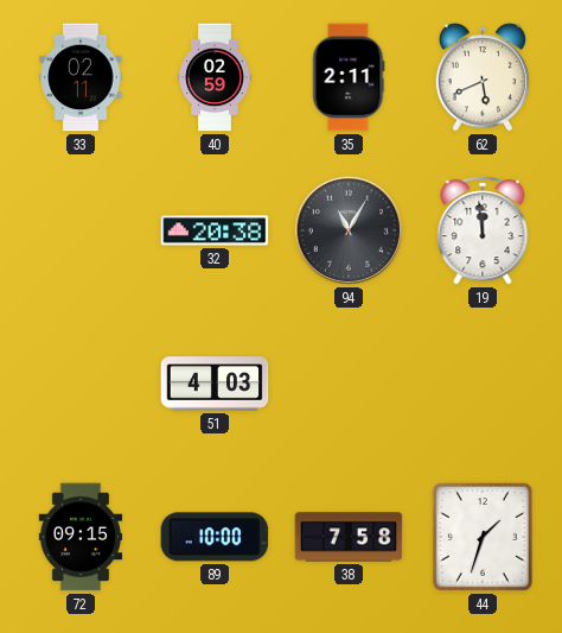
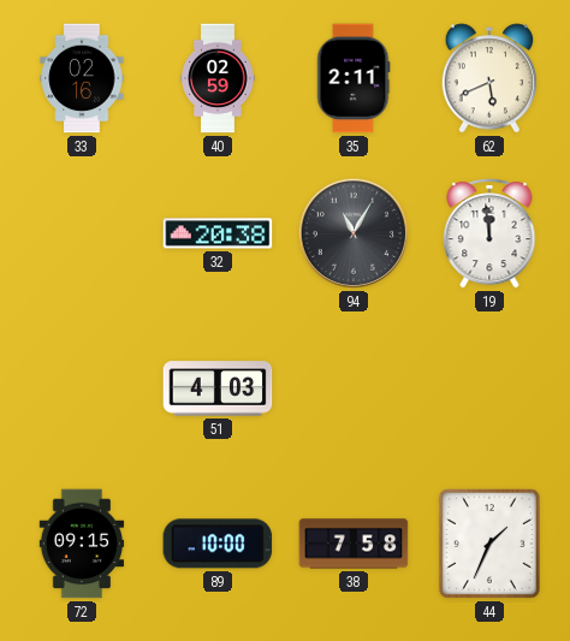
33: 02:11 -> 02:16 (82, 78)
44: 1:33 -> 1:34 (489, 544)
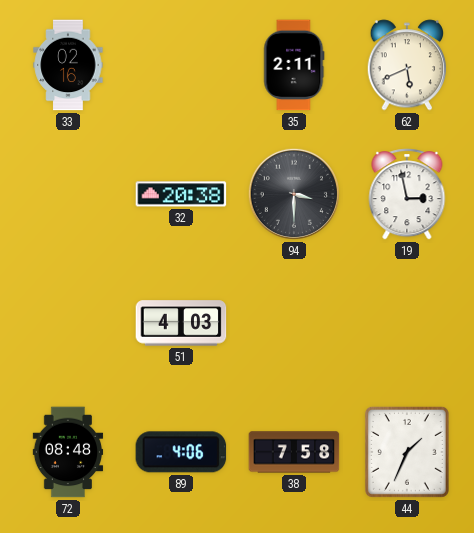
40: 02:59 -> none (218, 78)
94: 11:05 -> 3:30 (294, 194)
19: 11:59 -> 2:58 (407, 194)
72: 09:15 -> 08:48 (68, 452)
89: 10:00 -> 4:06 (181, 452)
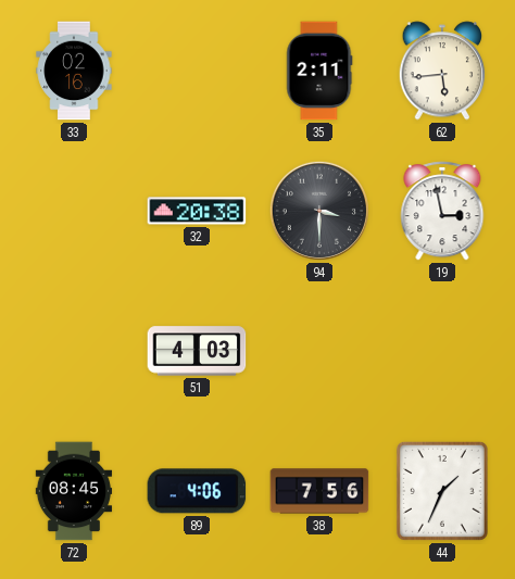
62: 5:41 -> 5:44 (442, 71)
72: 08:48 -> 08:45 (74, 491)
38: 7:58 -> 7:56 (319, 491)
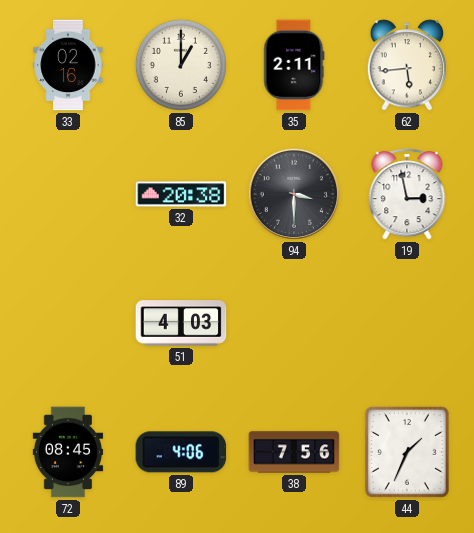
85: none -> 1:00 (181, 65)
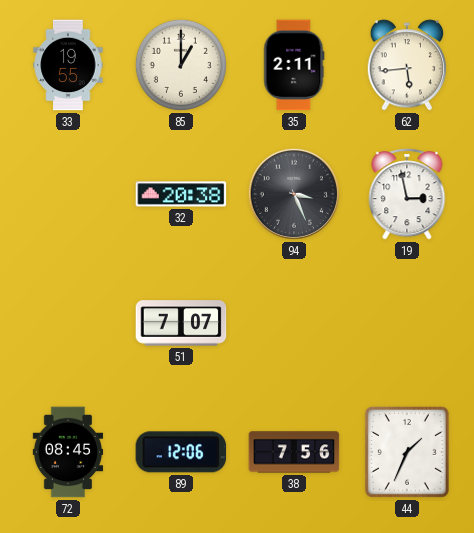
33: 02:16 -> 19:55 (68, 65)
94: 3:30 -> 3:26 (294, 194)
51: 4:03 -> 7:07 (181, 323)
89: 4:06 -> 12:06 (181, 452)
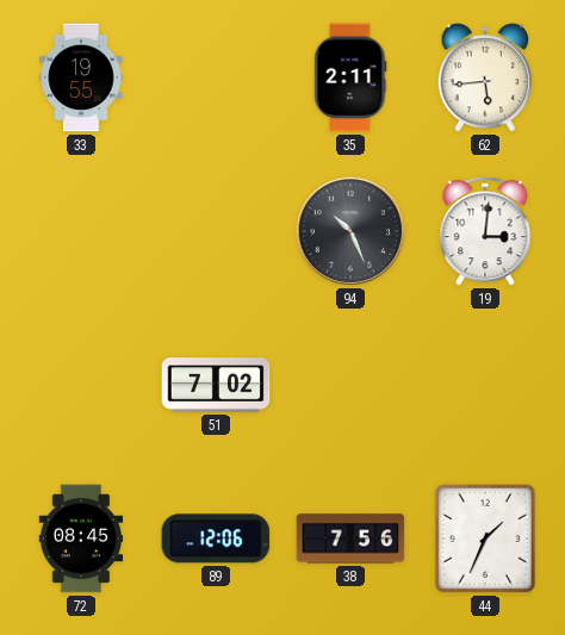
85: 1:00 -> none (181, 65)
32: 20:38 -> none (181, 194)
94: 3:26 -> 10:26 (350, 231)
19: 2:58 -> 3:01 (485, 231)
51: 7:07 -> 7:02 (216, 385)
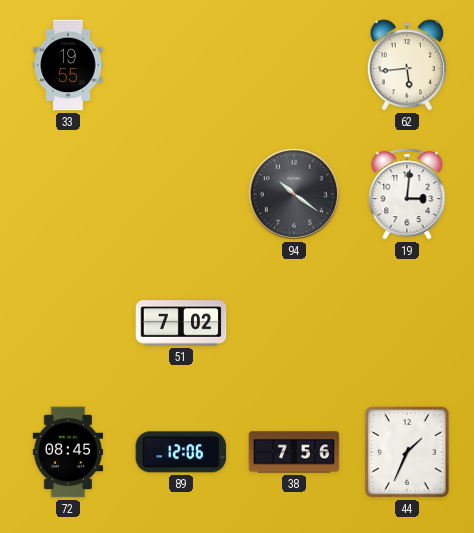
35: 2:11 -> none (350, 77)
94: 10:26 -> 10:21 (294, 194)
